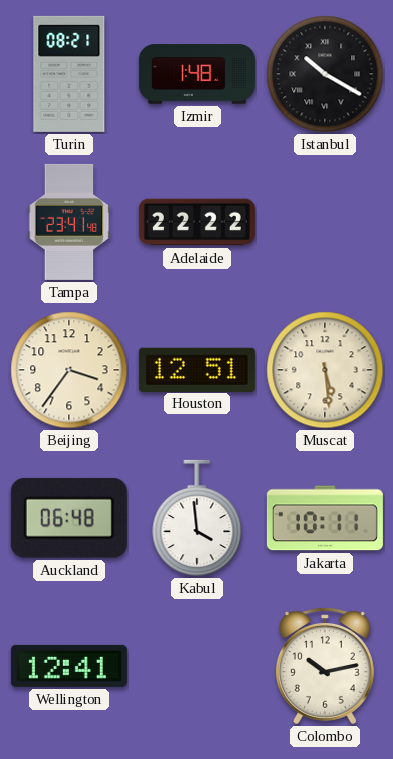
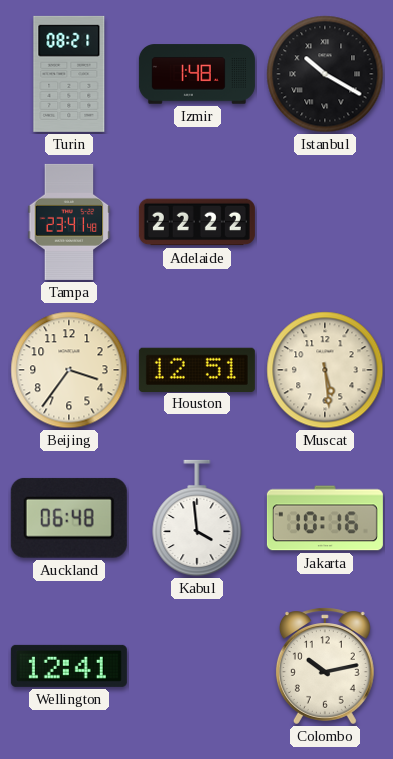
Jakarta: 10:11 -> 10:16 (325, 518)
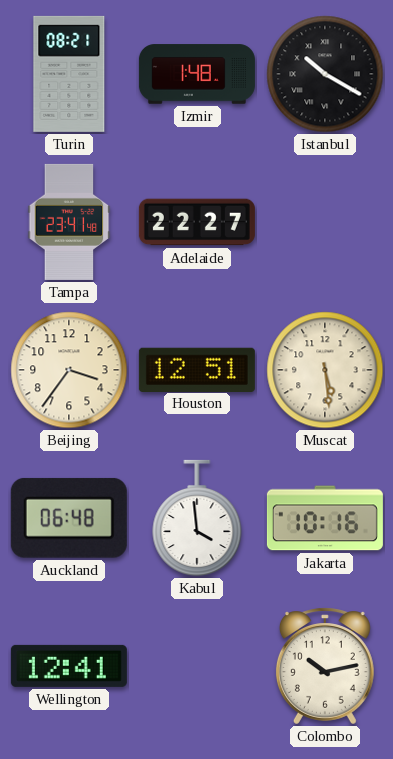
Adelaide: 22:22 -> 22:27 (197, 222)
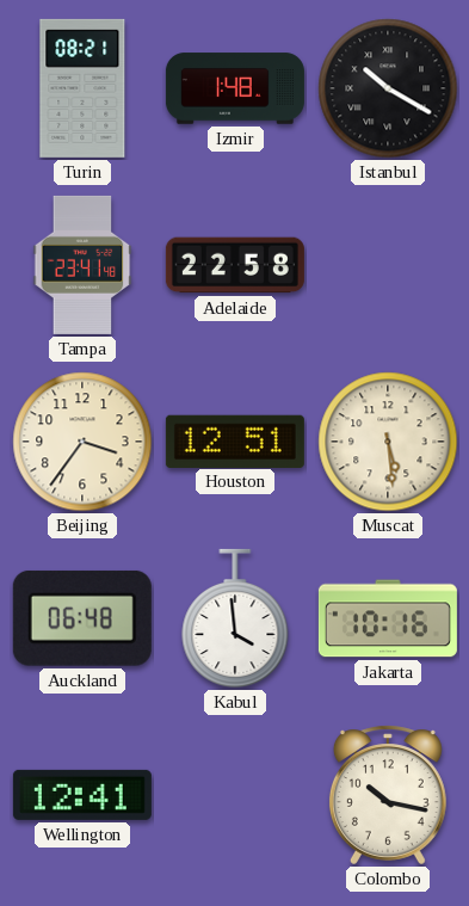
Adelaide: 22:27 -> 22:58 (235, 265)
Colombo: 10:13 -> 10:17 (388, 795)
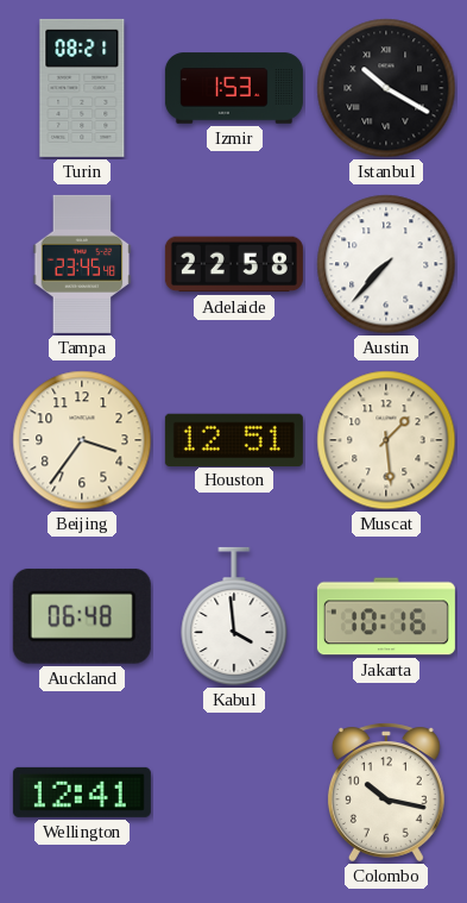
Izmir: 1:48 -> 1:53 (234, 88)
Tampa: 23:41 -> 23:45 (82, 264)
Austin: none -> 7:37 (386, 264)
Muscat: 5:29 -> 1:29 (386, 440)
